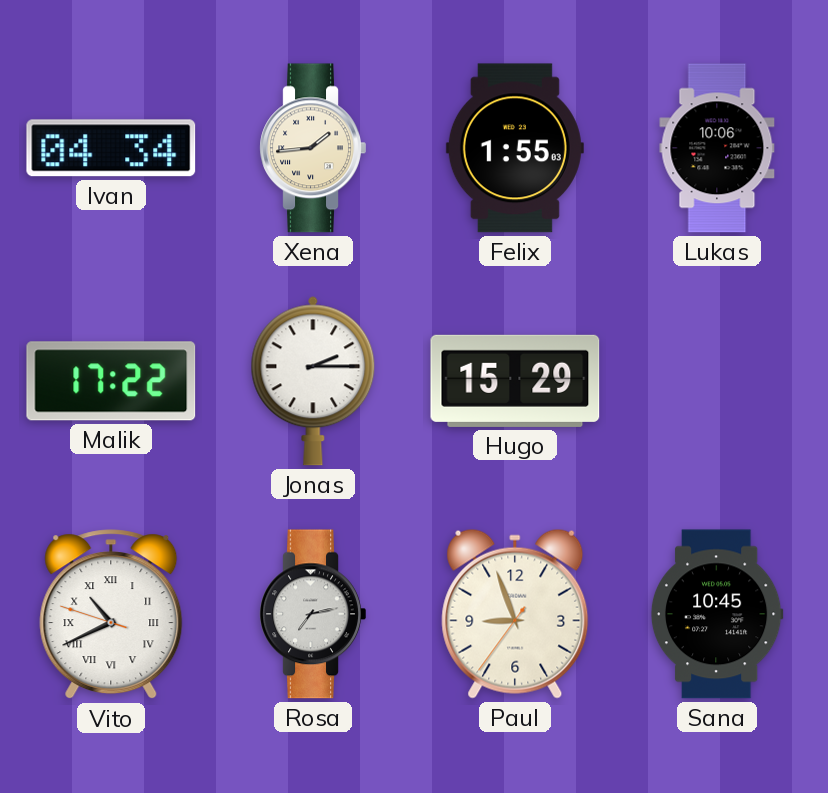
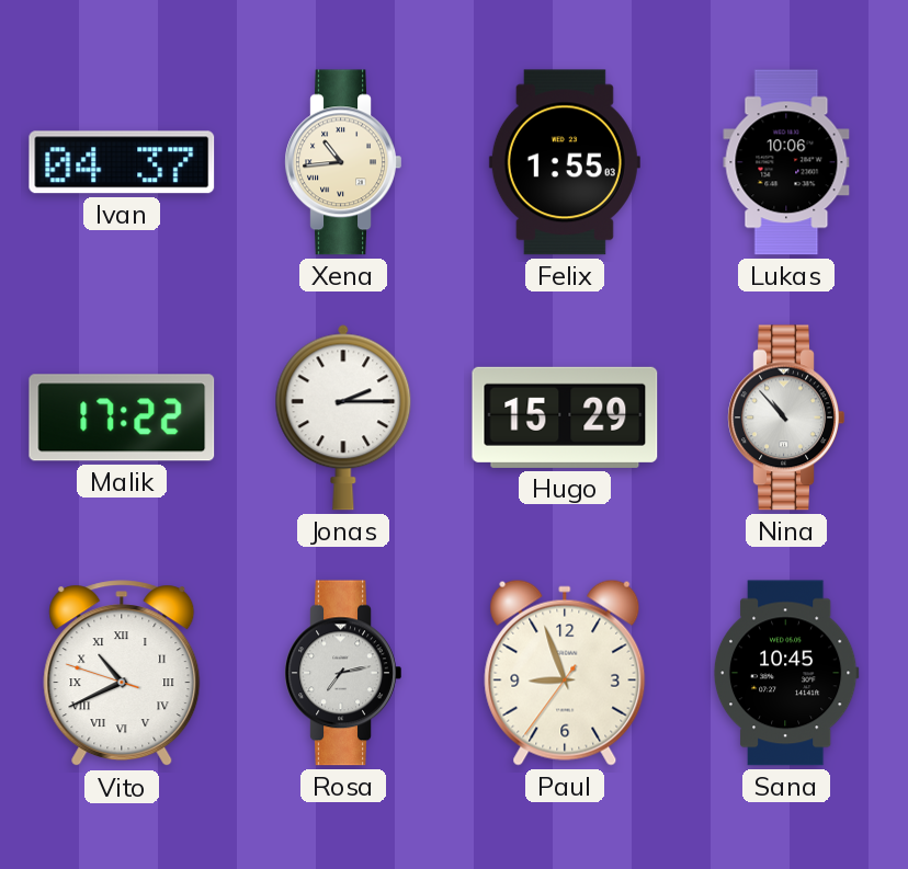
Ivan: 04:34 -> 04:37 (122, 162)
Xena: 1:44 -> 10:44 (343, 162)
Nina: none -> 10:53 (786, 418)
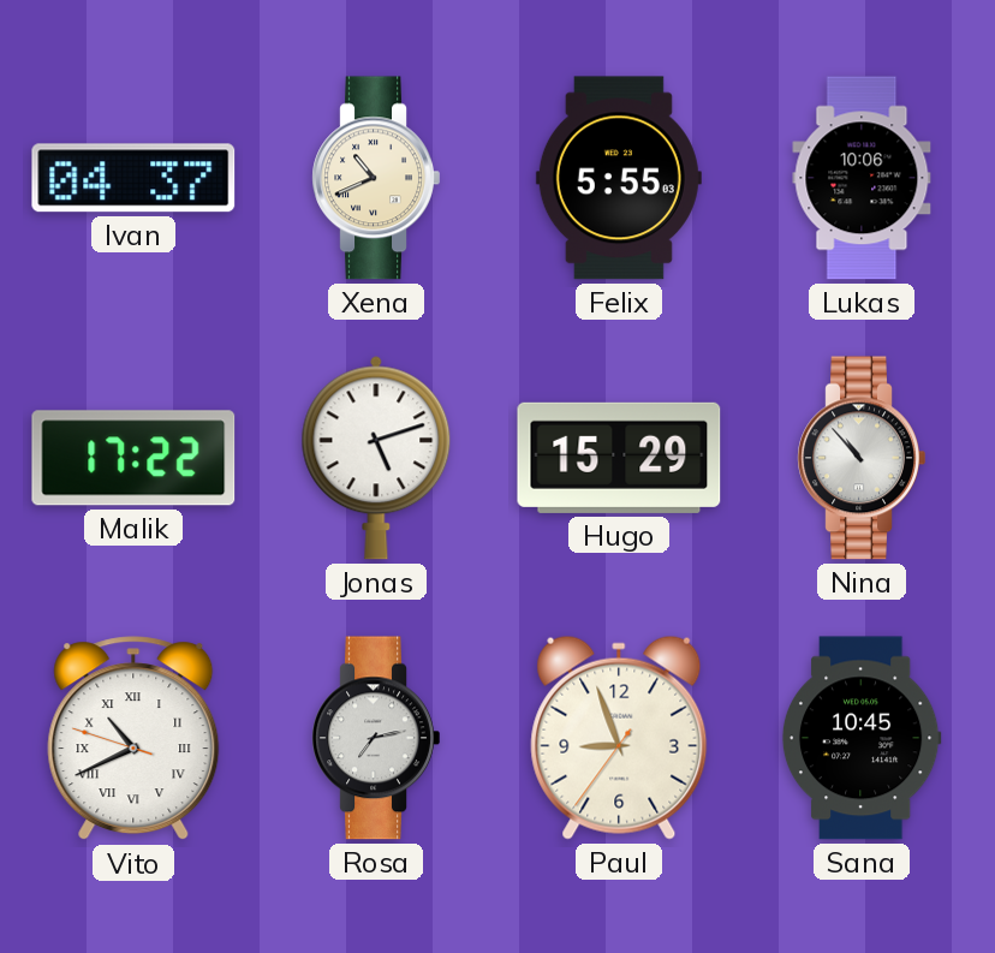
Xena: 10:44 -> 10:41 (376, 178)
Felix: 1:55 -> 5:55 (619, 178)
Jonas: 2:15 -> 5:12 (376, 458)
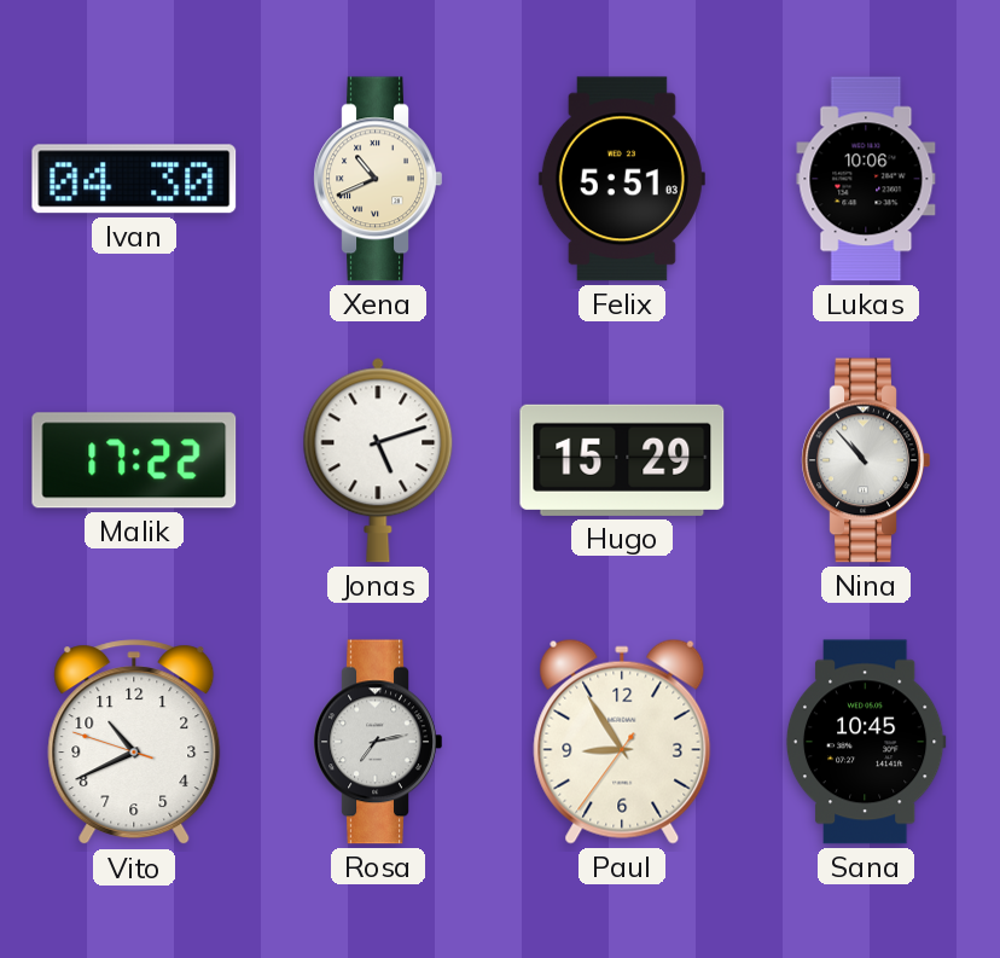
Ivan: 04:37 -> 04:30 (134, 179)
Felix: 5:55 -> 5:51 (622, 179)
Vito numerals: Roman -> Arabic (134, 743)
Paul: 8:56 -> 8:54 (622, 742)
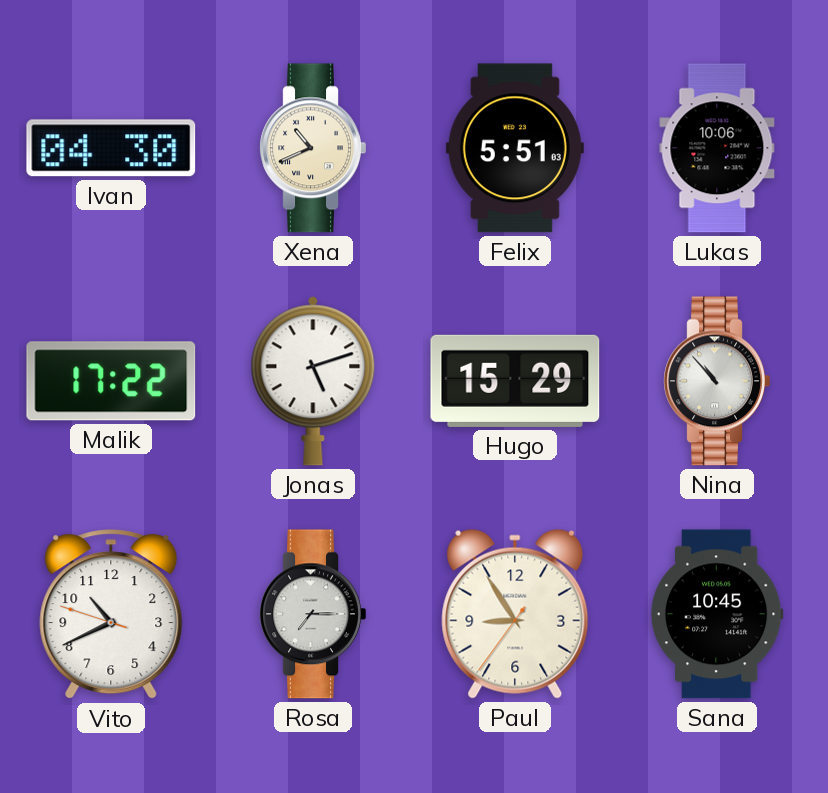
Rosa: 7:13 -> 7:15 (313, 614)
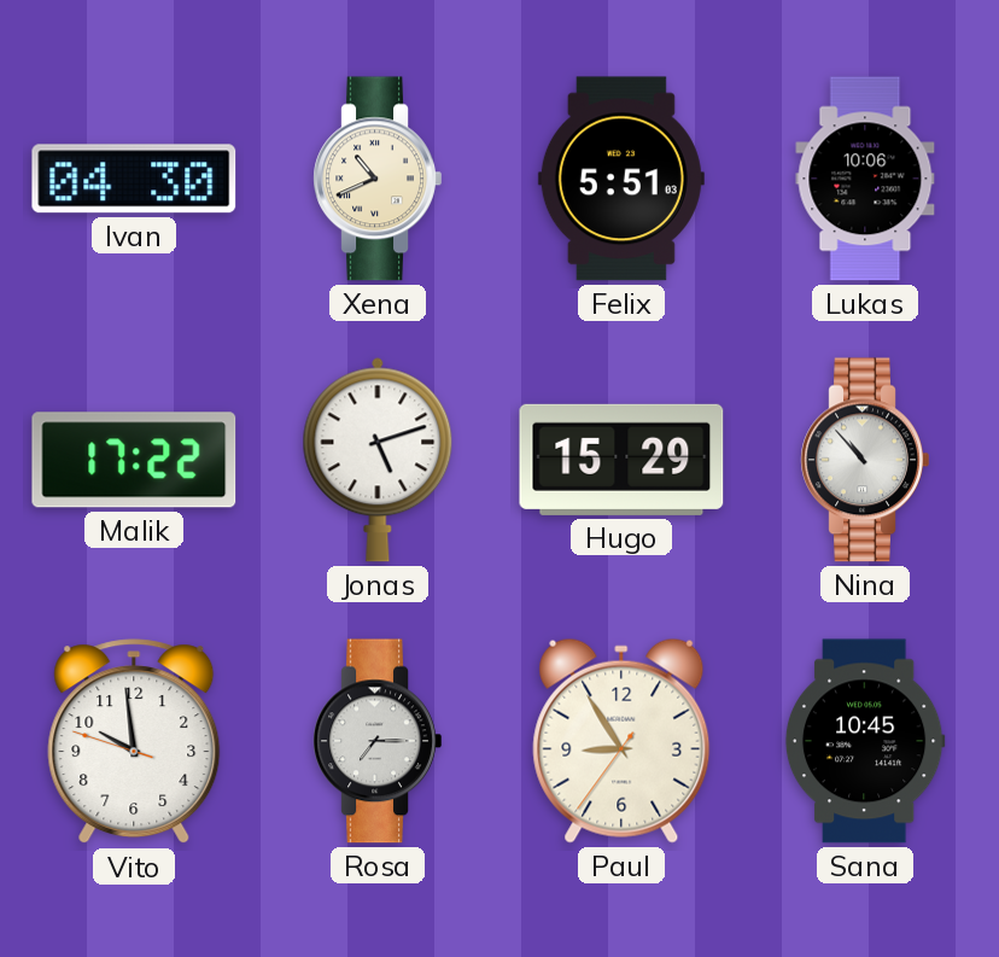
Vito: 10:40 -> 9:58 (134, 742)
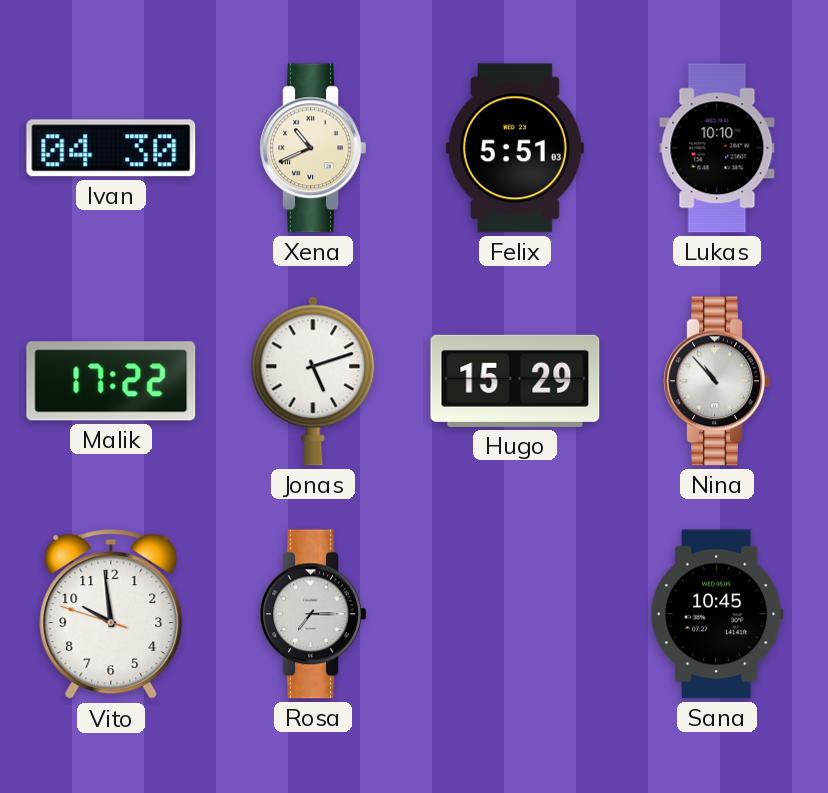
Lukas: 10:06 -> 10:10 (717, 148)
Paul: 8:54 -> none (621, 741)
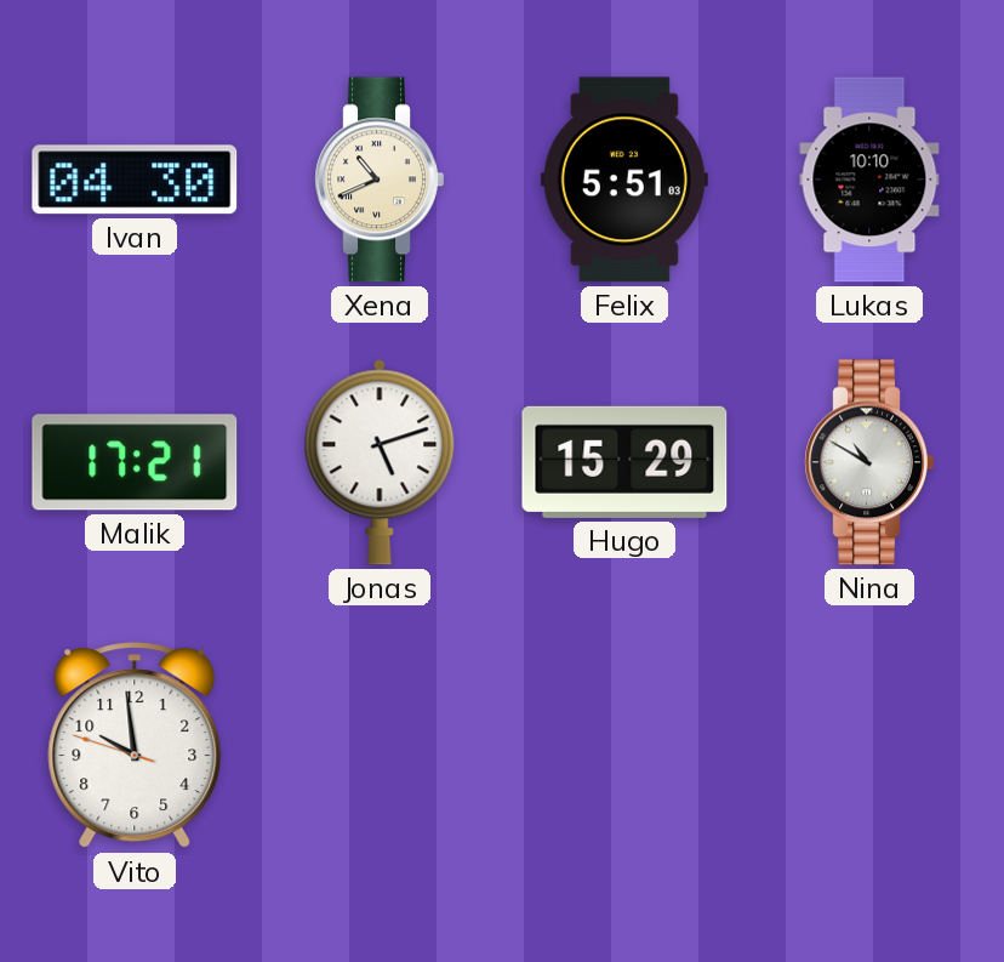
Malik: 17:22 -> 17:21 (135, 462)
Nina: 10:53 -> 10:50 (869, 462)
Rosa: 7:15 -> none (313, 614)
Sana: 10:45 -> none (717, 614)
